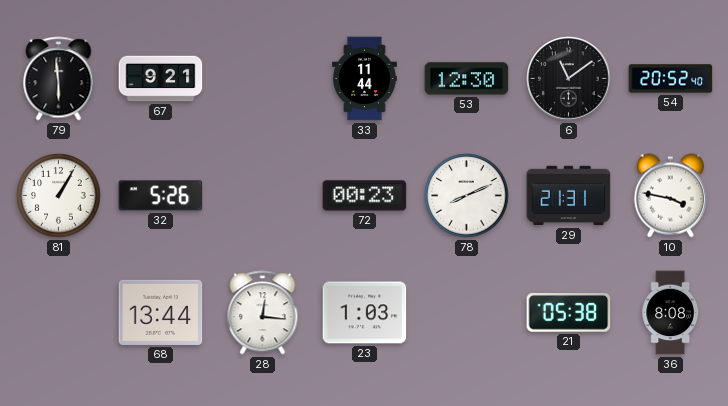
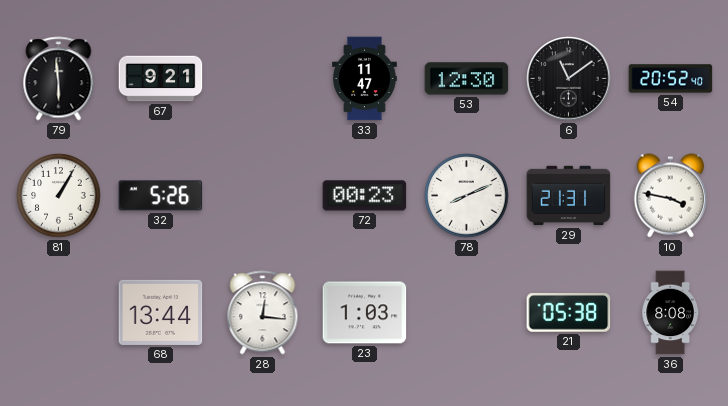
33: 11:44 -> 11:47 (365, 79)
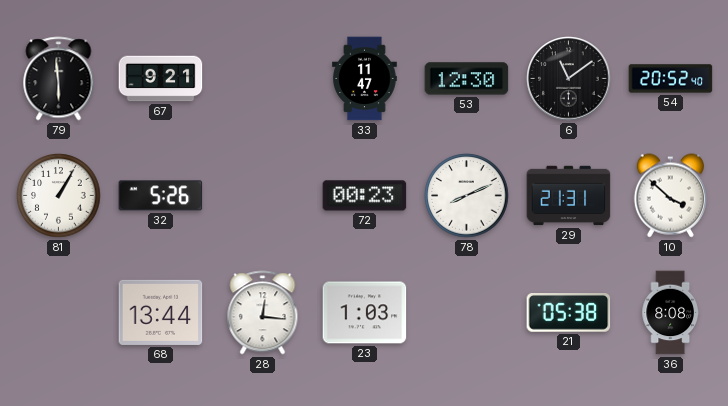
10: 3:47 -> 3:52 (670, 196)
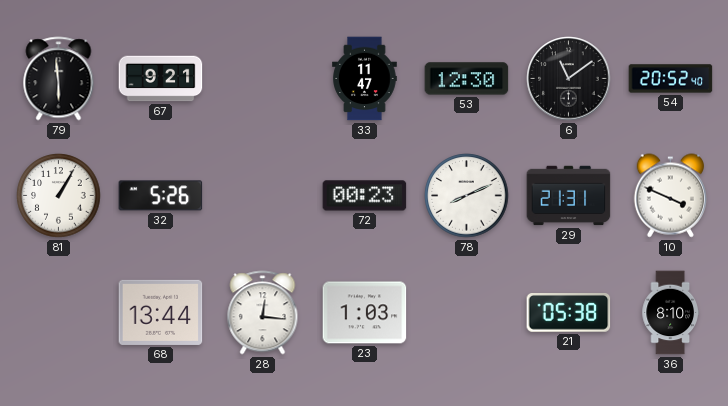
10: 3:52 -> 3:49 (670, 196)
36: 8:08 -> 8:10 (670, 313)
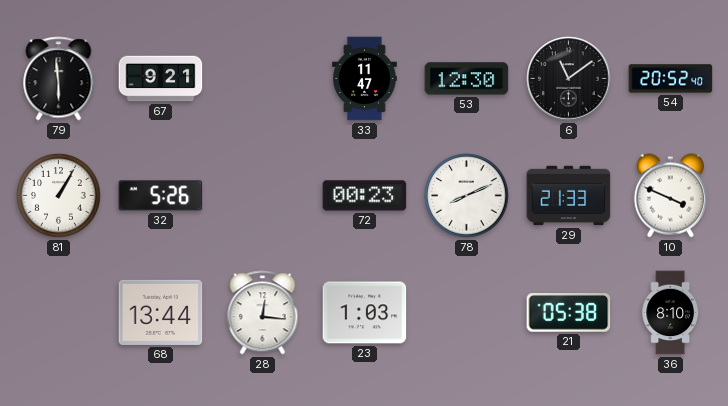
29: 21:31 -> 21:33 (569, 196)
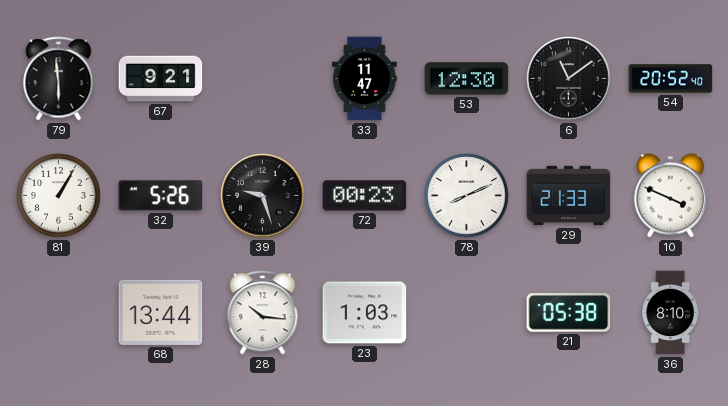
39: none -> 9:27 (263, 196)
28: 12:16 -> 10:16 (263, 313)
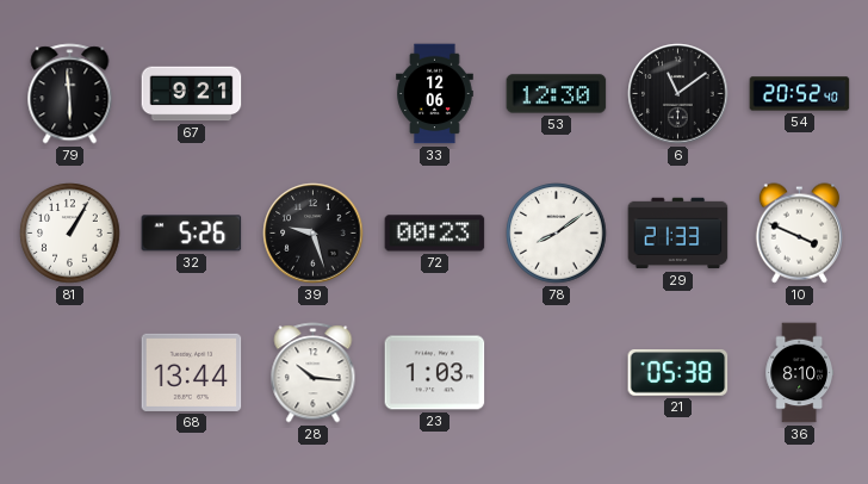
33: 11:47 -> 12:06 (435, 94)
78: 8:11 -> 8:09 (557, 234)
